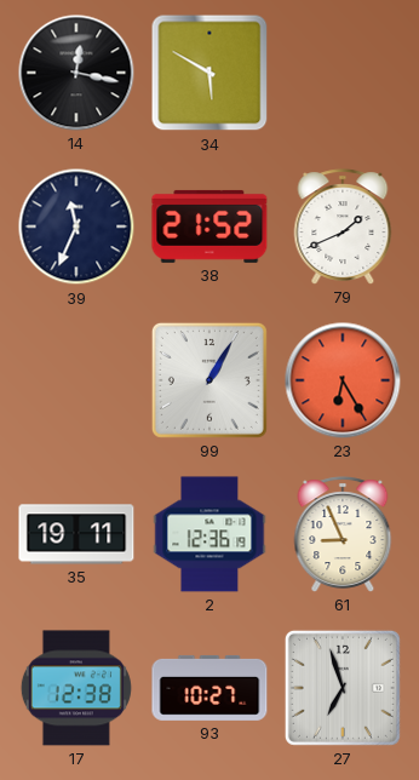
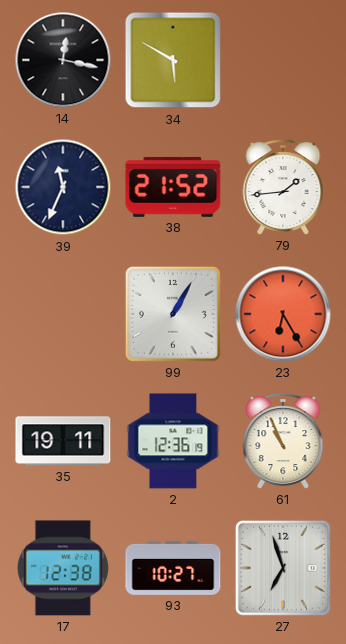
79: 1:41 -> 1:44 (283, 187)
61: 8:56 -> 10:56 (283, 441)
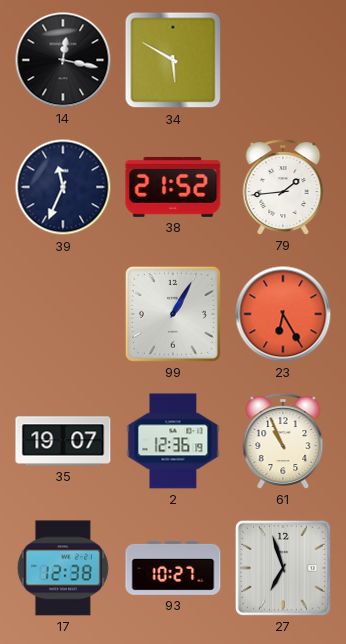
35: 19:11 -> 19:07 (63, 441)
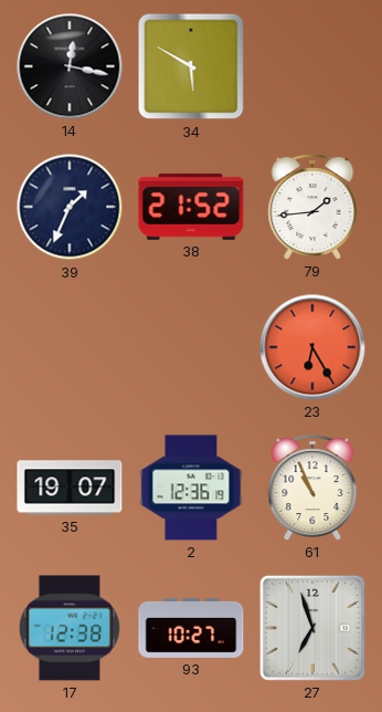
39: 11:34 -> 1:34 (70, 207)
99: 1:05 -> none (173, 314)
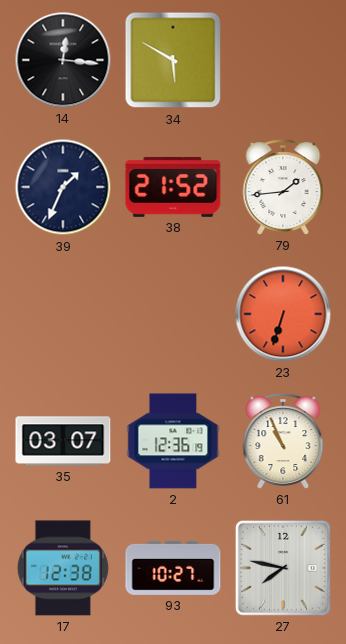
14: 12:17 -> 12:16 (63, 60)
23: 6:25 -> 6:33 (283, 314)
35: 19:07 -> 03:07 (63, 441)
27: 6:57 -> 7:47 (283, 568)
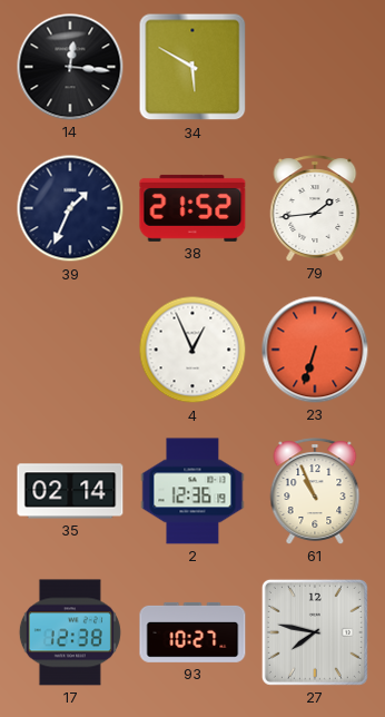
4: none -> 12:56 (192, 350)
35: 03:07 -> 02:14 (70, 491)
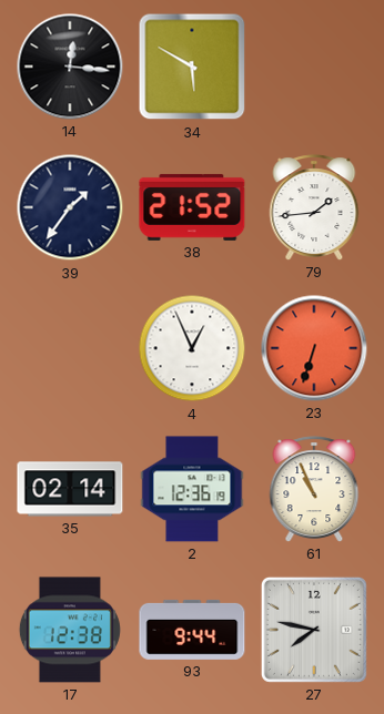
39: 1:34 -> 1:36 (70, 207)
93: 10:27 -> 9:44 (192, 630)
